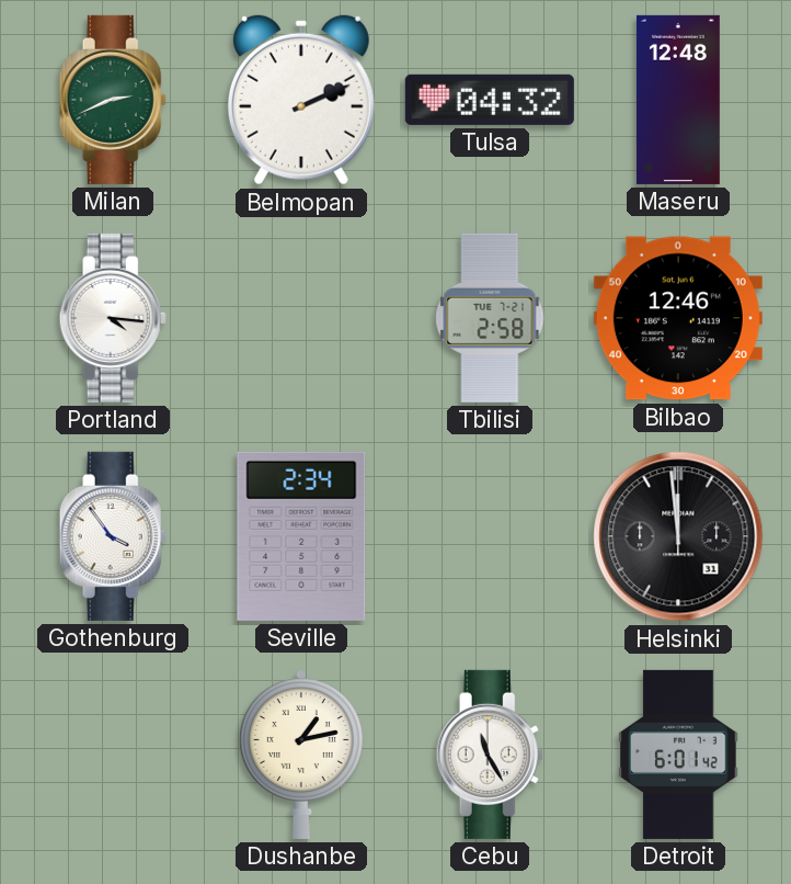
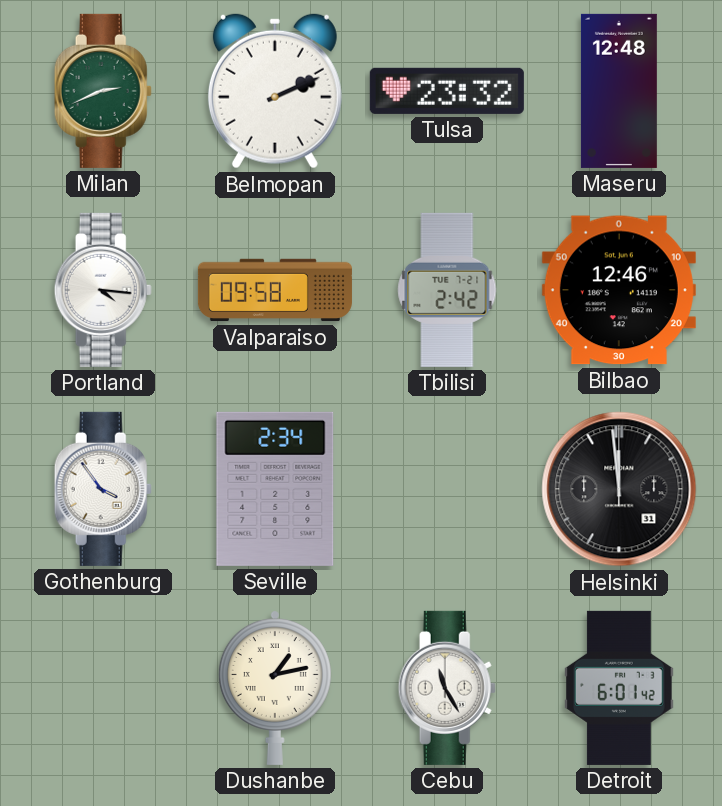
Tulsa: 04:32 -> 23:32 (447, 91)
Valparaiso: none -> 09:58 (275, 290)
Tbilisi: 2:58 -> 2:42 (447, 290)
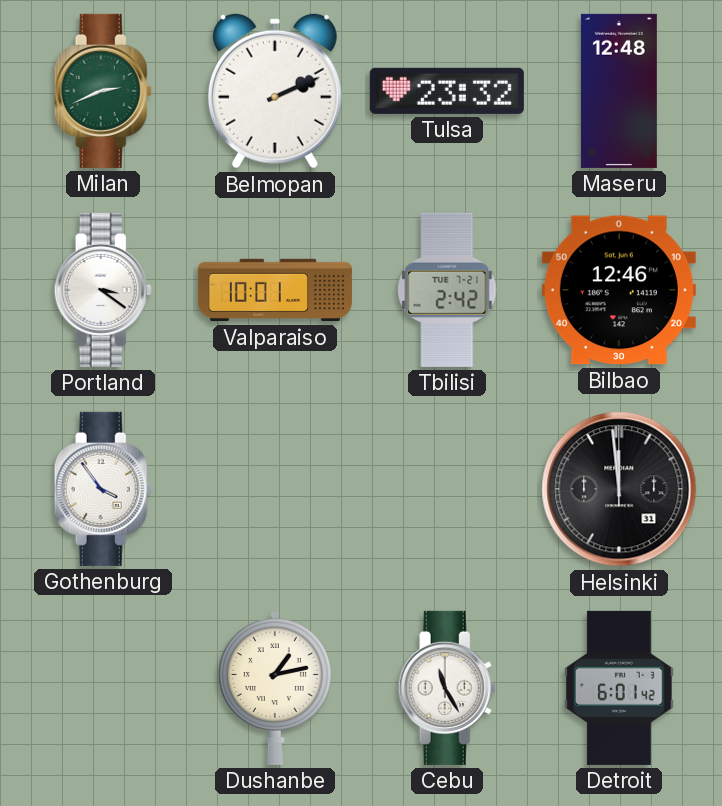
Portland: 4:16 -> 3:21 (103, 290)
Valparaiso: 09:58 -> 10:01 (275, 290)
Seville: 2:34 -> none (275, 489)
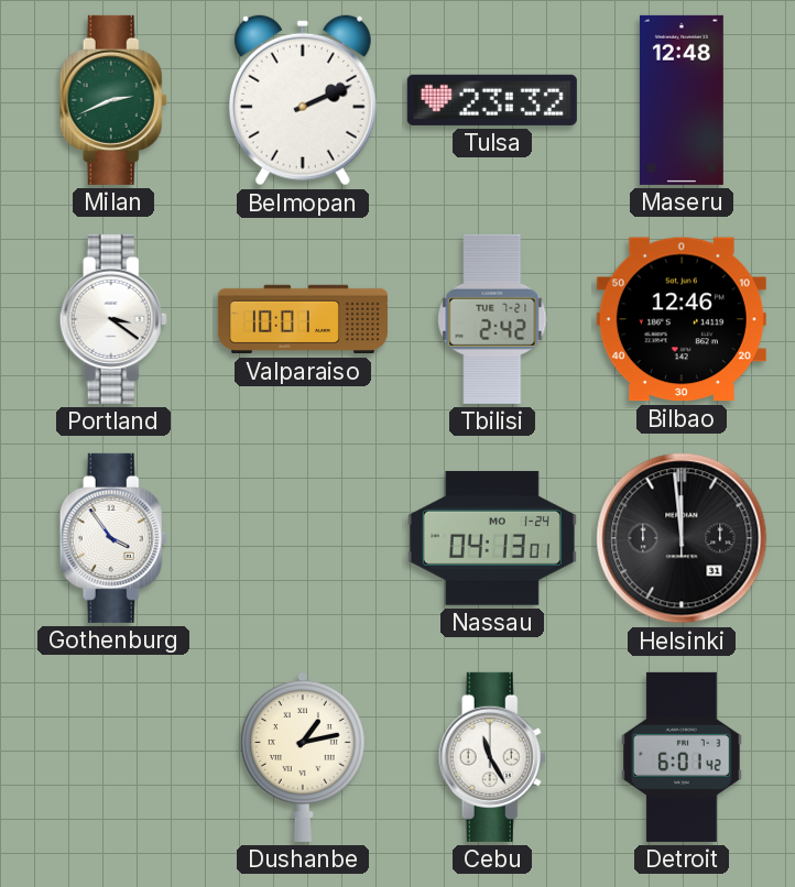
Nassau: none -> 04:13 (492, 539)
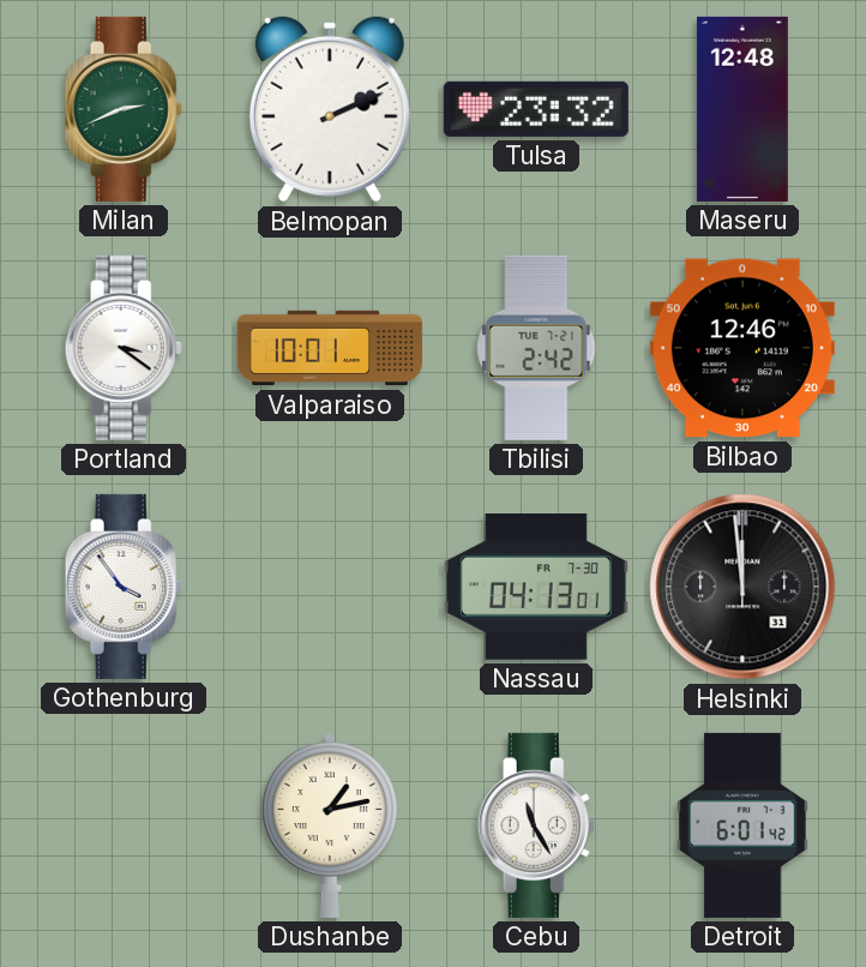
Nassau date: MO 1-24 -> FR 7-30 (536, 588)
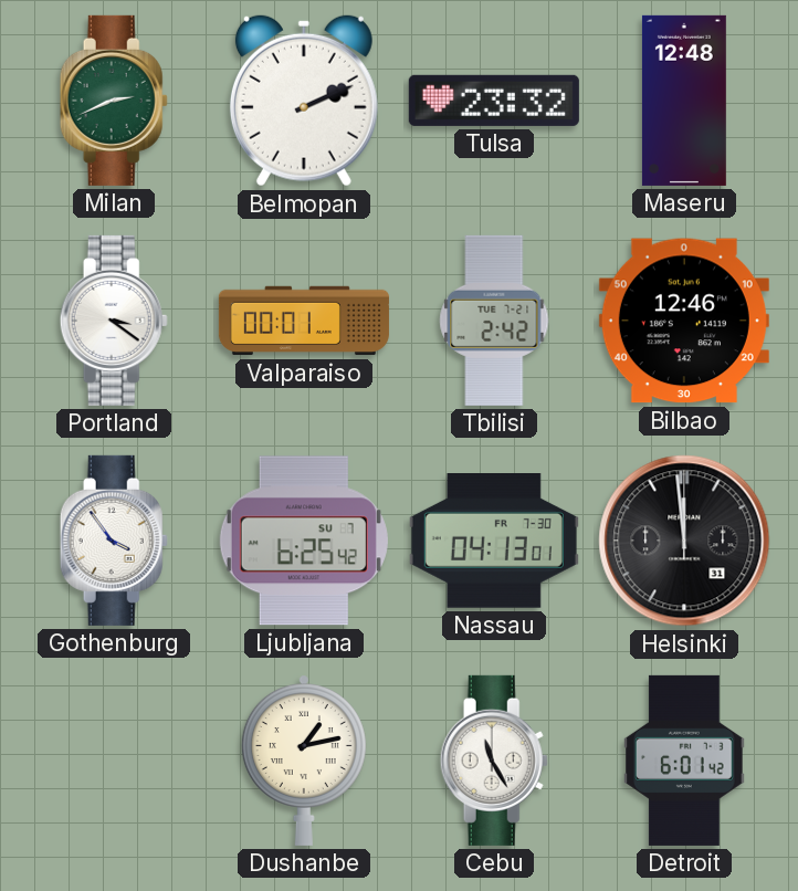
Valparaiso: 10:01 -> 00:01 (304, 321)
Ljubljana: none -> 6:25 (304, 541)
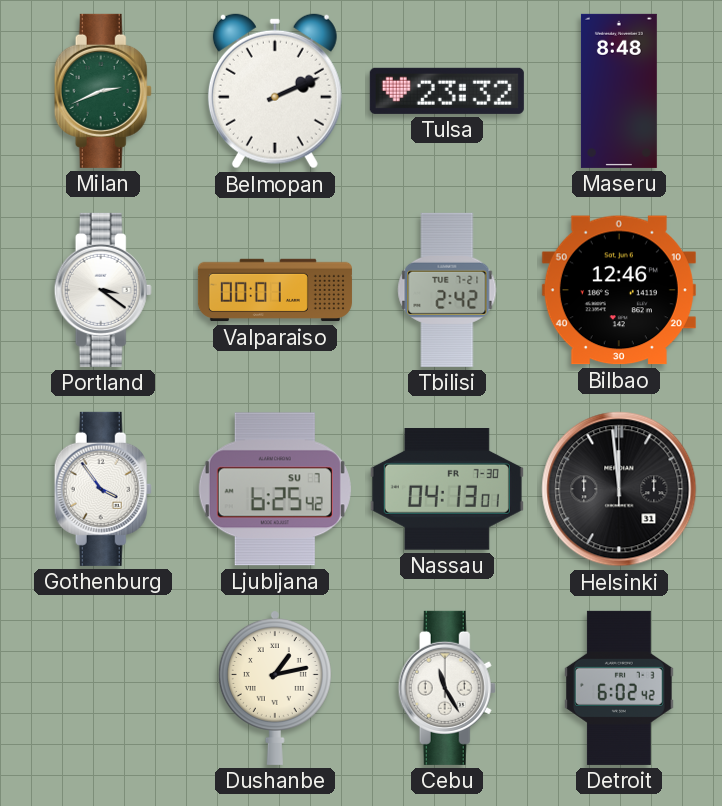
Maseru: 12:48 -> 8:48 (619, 91)
Detroit: 6:01 -> 6:02 (619, 688)
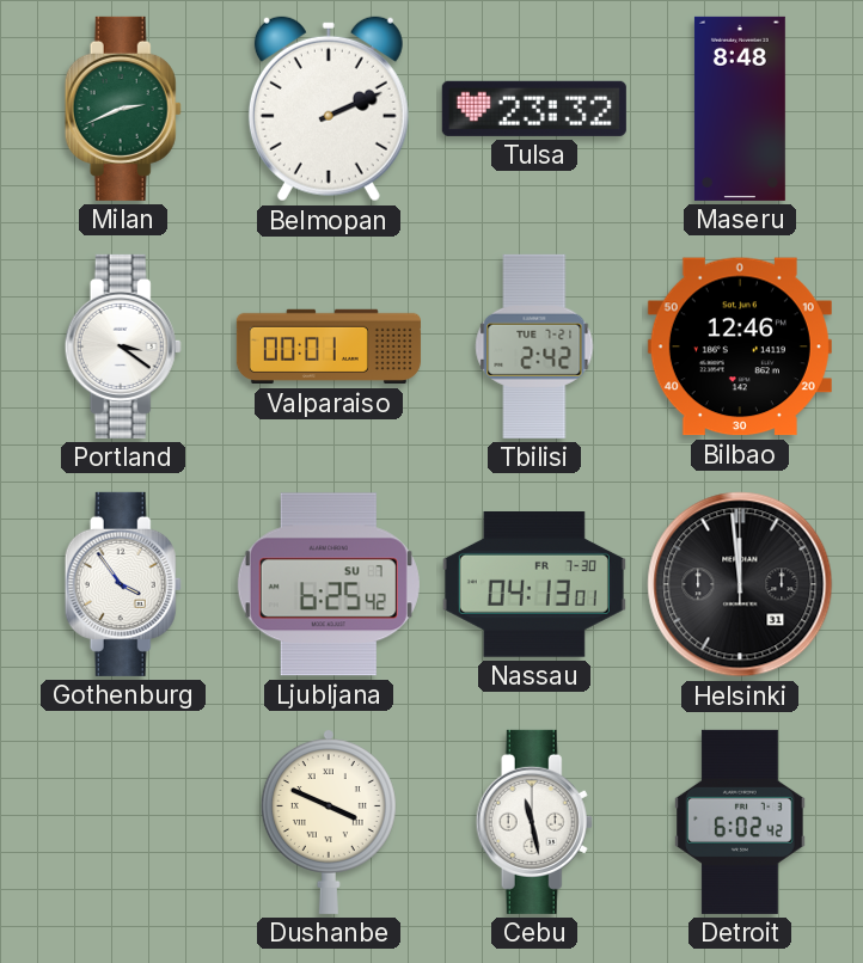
Dushanbe: 1:13 -> 3:49 (329, 822)
Cebu: 11:25 -> 11:28 (534, 822)
